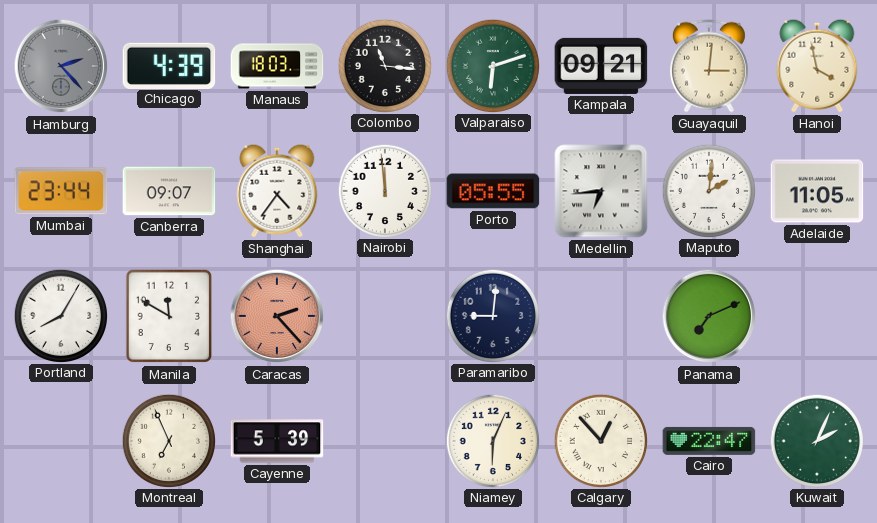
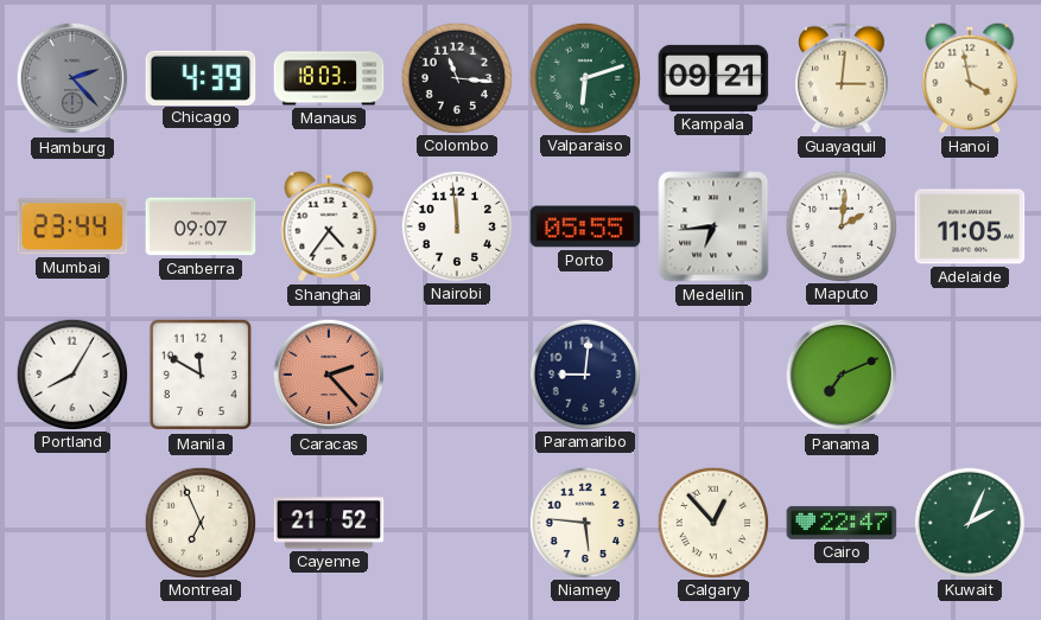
Cayenne: 5:39 -> 21:52 (329, 523)
Niamey: 6:04 -> 5:46 (584, 522)
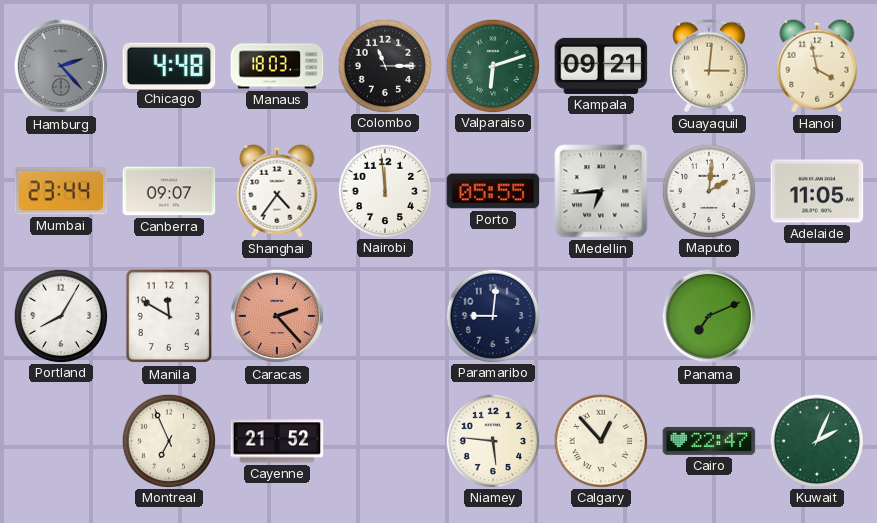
Chicago: 4:39 -> 4:48 (169, 65)
Colombo: 11:16 -> 11:15 (384, 65)
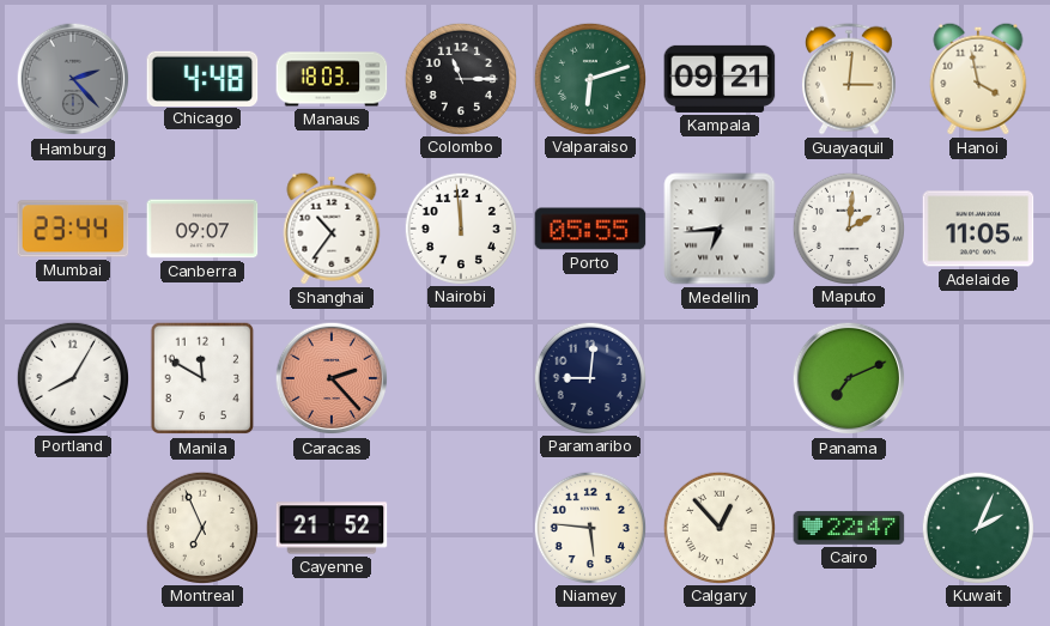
Shanghai: 4:36 -> 10:36 (332, 229)
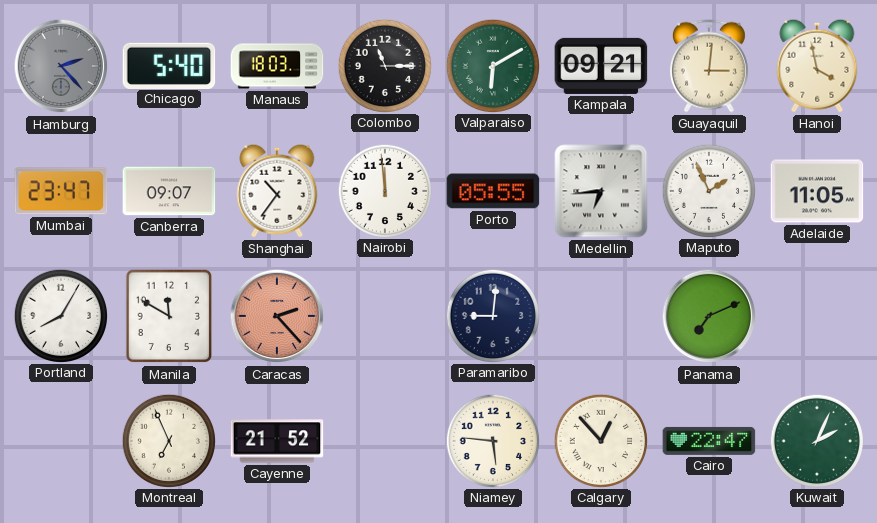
Chicago: 4:48 -> 5:40 (169, 65)
Valparaiso: 6:12 -> 6:10 (492, 65)
Mumbai: 23:44 -> 23:47 (61, 191)
Maputo: 2:01 -> 1:56 (708, 190)
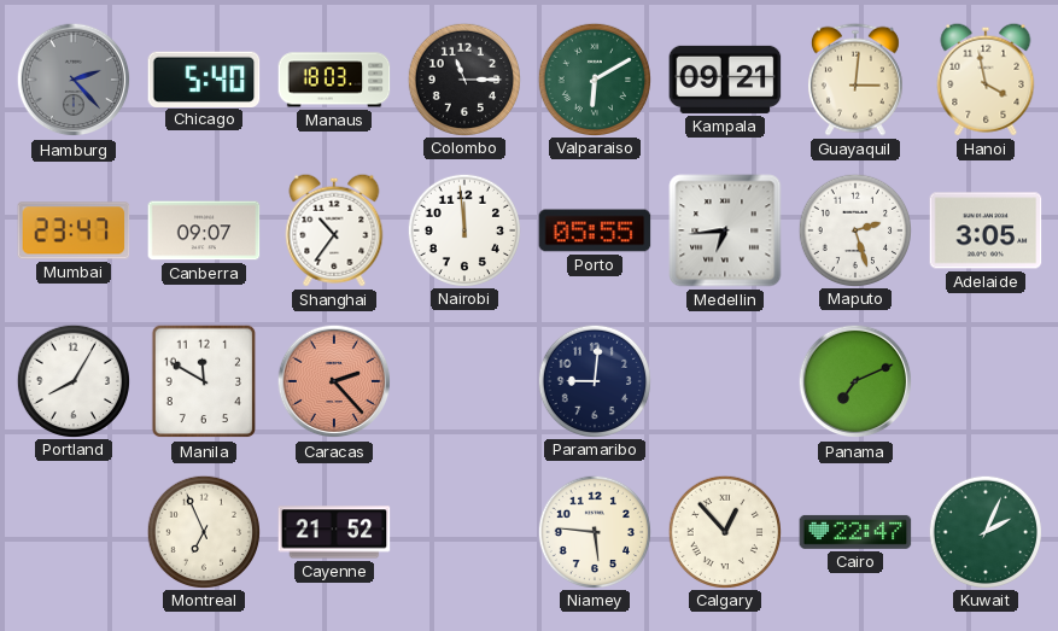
Maputo: 1:56 -> 2:27 (854, 229)
Adelaide: 11:05 -> 3:05 (986, 230)
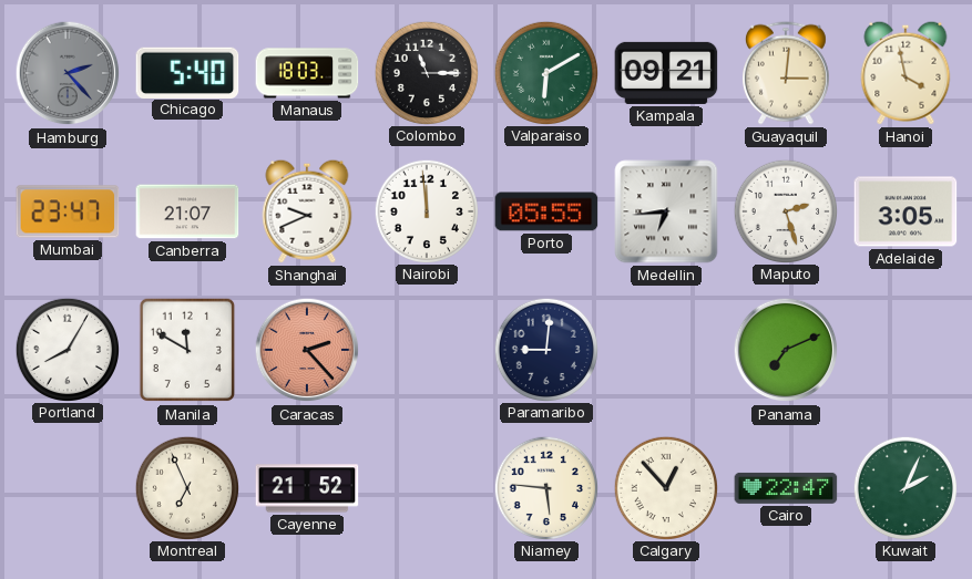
Canberra: 09:07 -> 21:07 (187, 211)
Shanghai: 10:36 -> 9:41 (307, 211)
